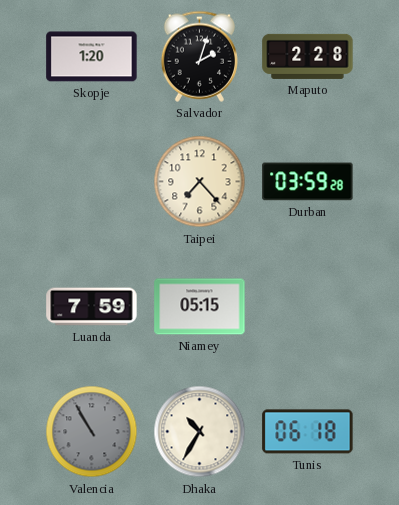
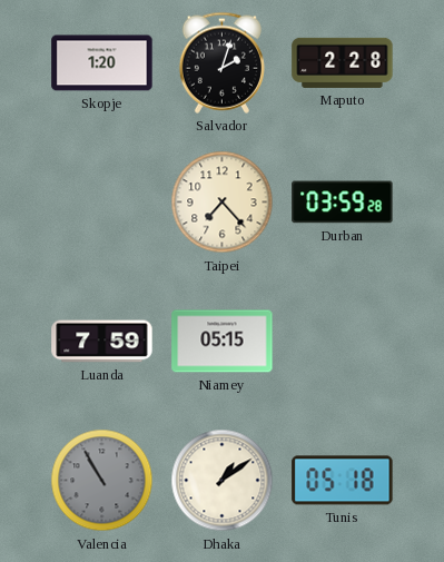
Dhaka: 10:35 -> 1:09 (223, 481)
Tunis: 06:18 -> 05:18 (343, 481)
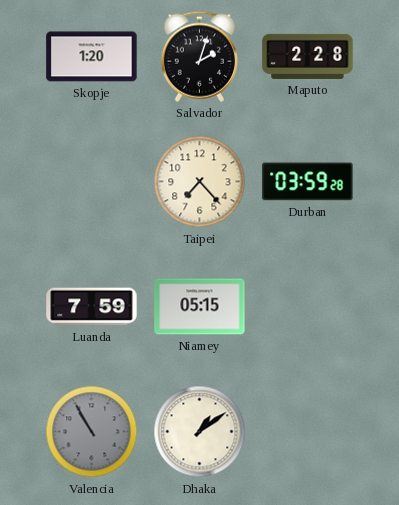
Tunis: 05:18 -> none (343, 481)
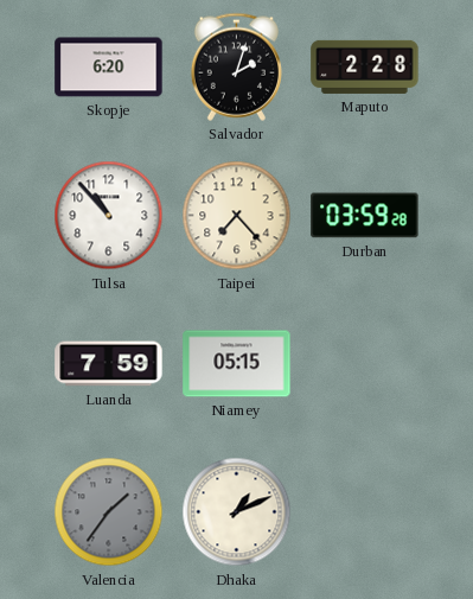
Skopje: 1:20 -> 6:20 (109, 68)
Tulsa: none -> 10:53 (109, 216)
Valencia: 10:55 -> 1:36 (109, 512)
Dhaka: 1:09 -> 1:11 (237, 512)
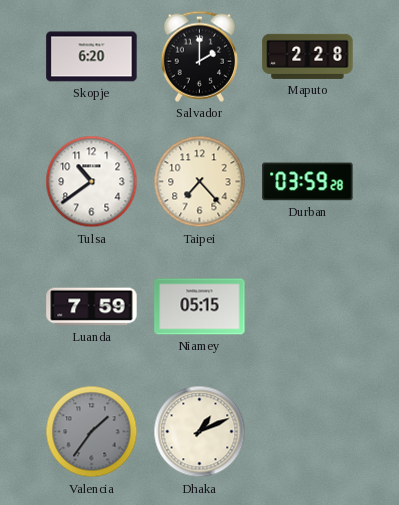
Salvador: 2:03 -> 2:00 (199, 56)
Tulsa: 10:53 -> 10:39 (92, 182)
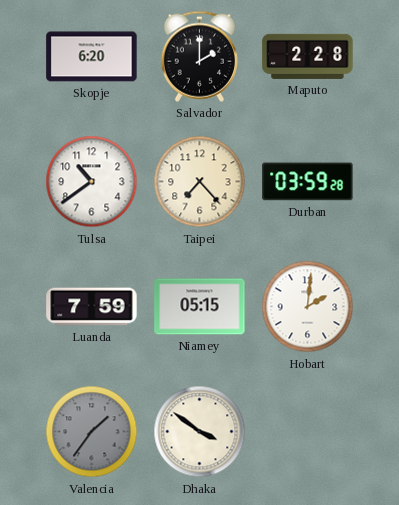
Hobart: none -> 2:01 (308, 307)
Dhaka: 1:11 -> 3:51 (200, 432)
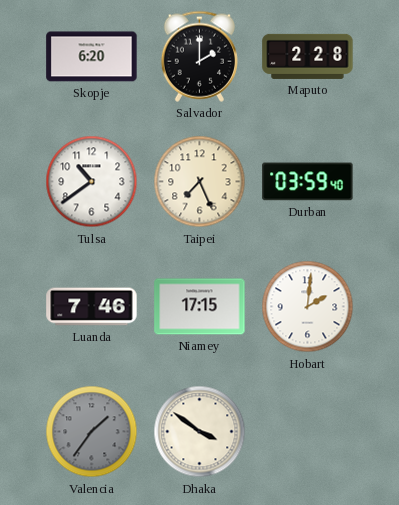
Taipei: 7:23 -> 7:26 (200, 182)
Durban: 03:59:28 -> 03:59:40 (308, 182)
Luanda: 7:59 -> 7:46 (92, 307)
Niamey: 05:15 -> 17:15 (200, 307)
